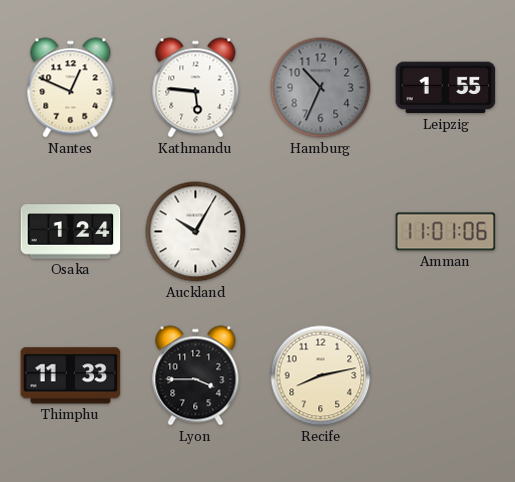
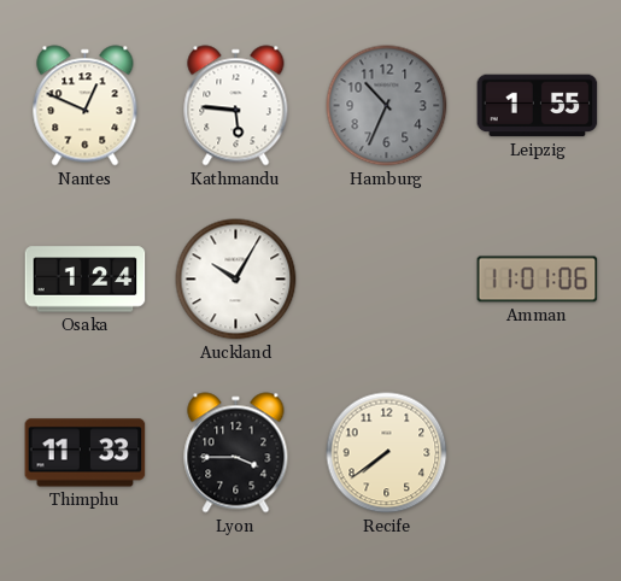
Recife: 8:13 -> 7:39 (387, 453)
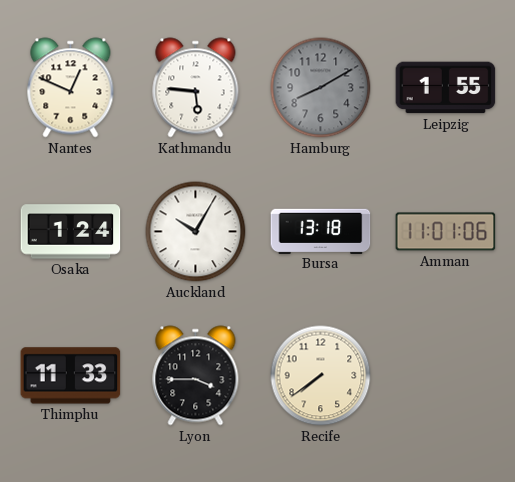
Hamburg: 10:34 -> 8:10 (321, 88)
Bursa: none -> 13:18 (321, 231)
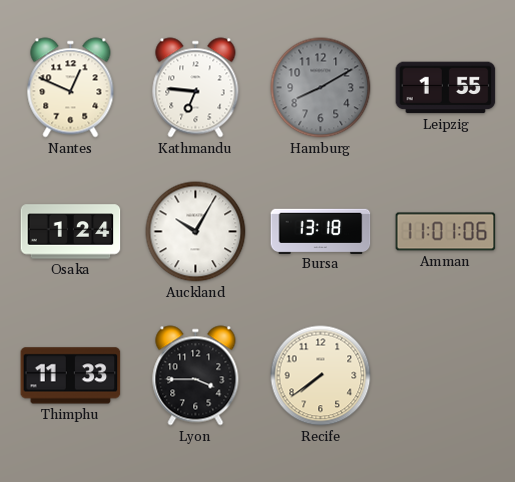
Kathmandu: 5:46 -> 6:46 (196, 88)
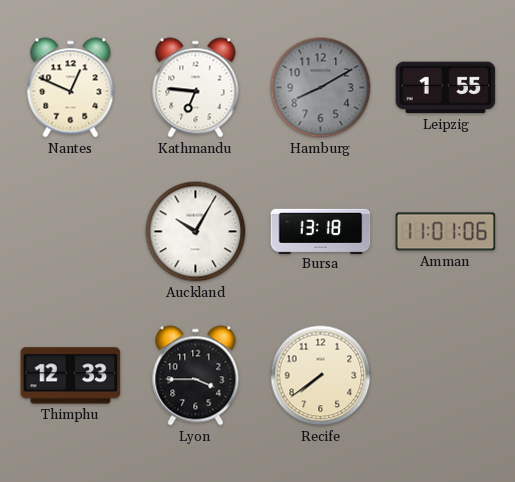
Osaka: 1:24 -> none (71, 232)
Thimphu: 11:33 -> 12:33 (71, 376)
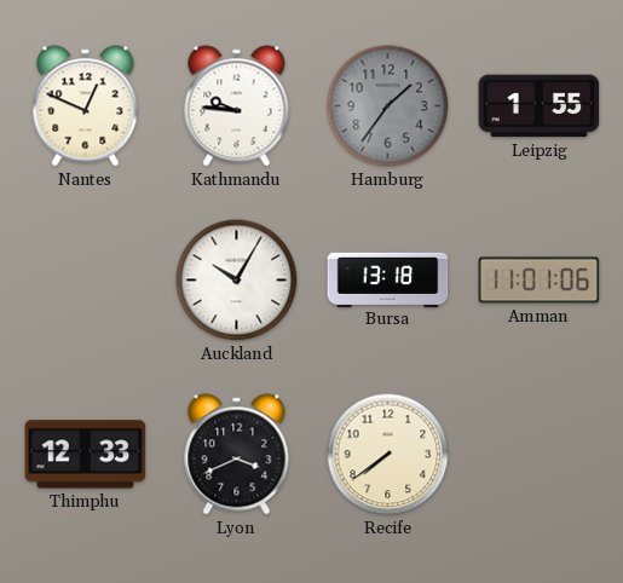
Kathmandu: 6:46 -> 9:46 (237, 106)
Hamburg: 8:10 -> 1:36 (388, 106)
Lyon: 3:45 -> 3:41 (237, 455)
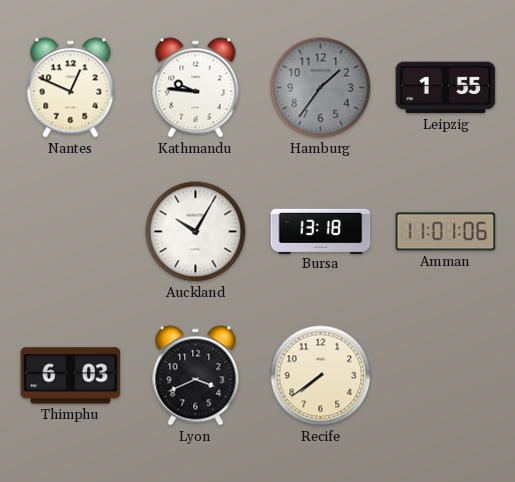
Thimphu: 12:33 -> 6:03 (71, 376)
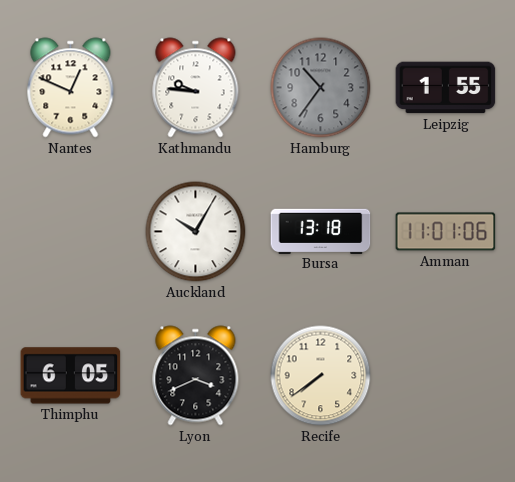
Hamburg: 1:36 -> 10:36 (321, 88)
Thimphu: 6:03 -> 6:05 (71, 376)
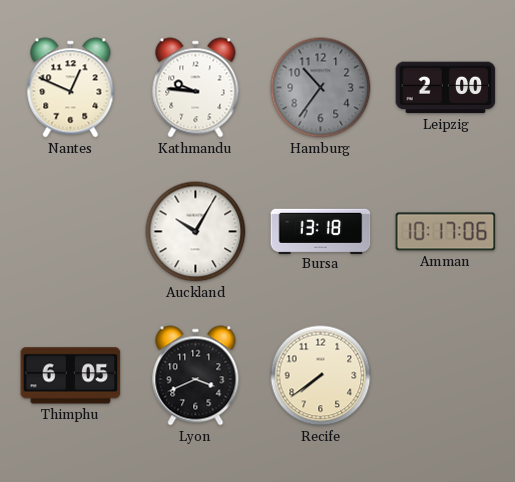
Leipzig: 1:55 -> 2:00 (446, 88)
Amman: 11:01 -> 10:17 (446, 232)
